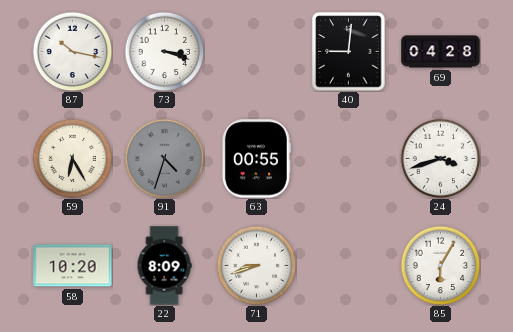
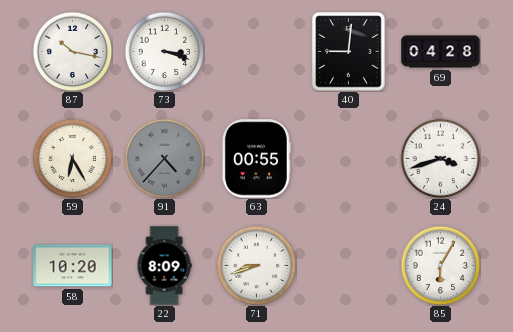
91: 4:33 -> 4:37 (164, 158)
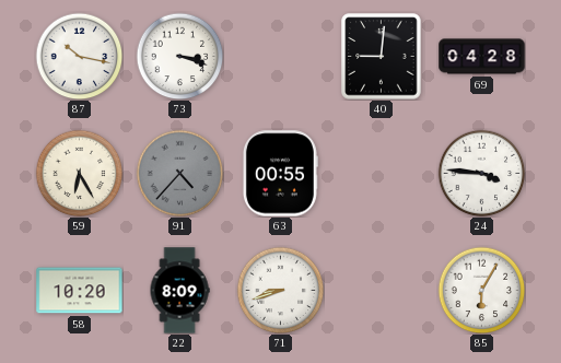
24: 3:42 -> 3:46 (481, 173)
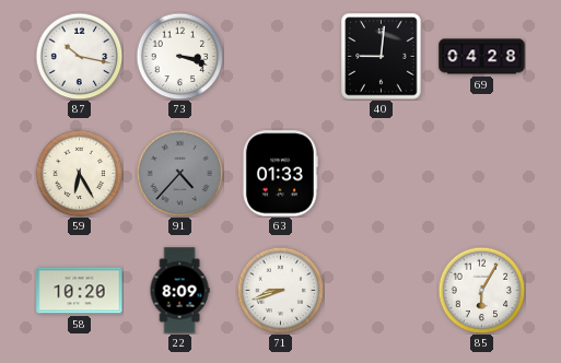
63: 00:55 -> 01:33 (280, 174)
24: 3:46 -> none (481, 173)
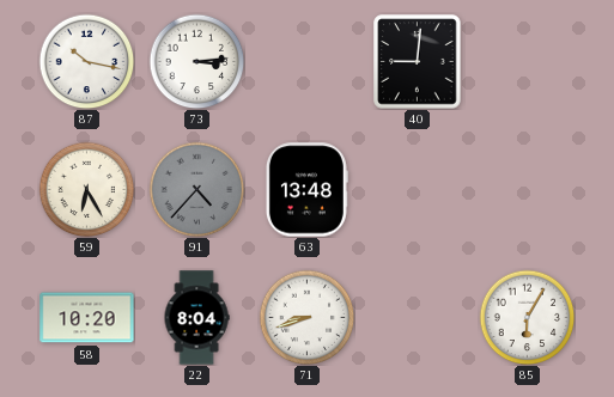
73: 3:18 -> 3:14 (196, 61)
69: 04:28 -> none (482, 57)
63: 01:33 -> 13:48 (306, 190)
22: 8:09 -> 8:04 (196, 318)
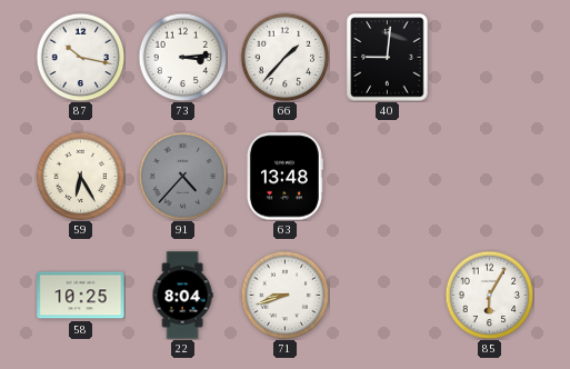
66: none -> 1:37 (284, 57)
58: 10:20 -> 10:25 (81, 296)
